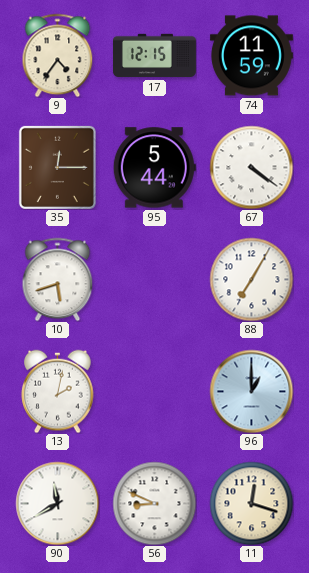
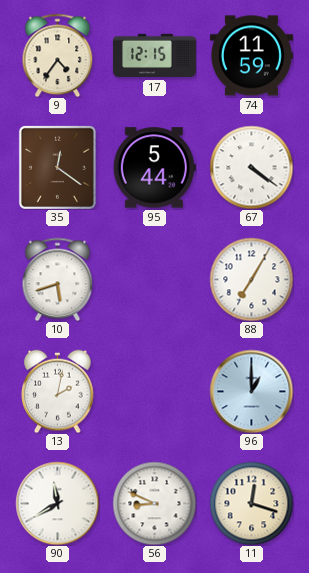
35: 12:15 -> 12:21 (57, 167)
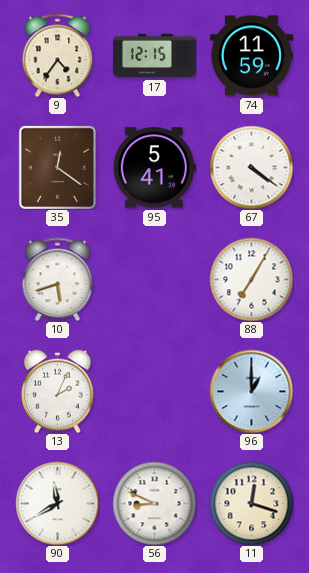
95: 5:44 -> 5:41 (154, 168)
13: 2:02 -> 2:04 (58, 391)
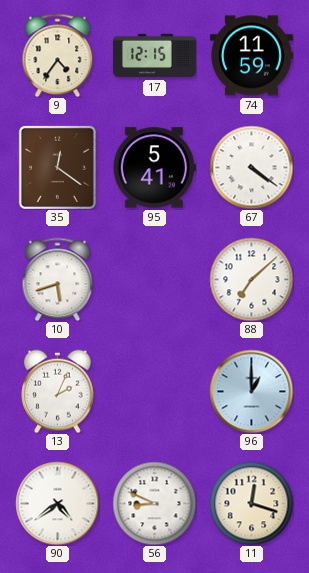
88: 7:05 -> 7:08 (251, 279)
90: 11:40 -> 4:39 (57, 503)
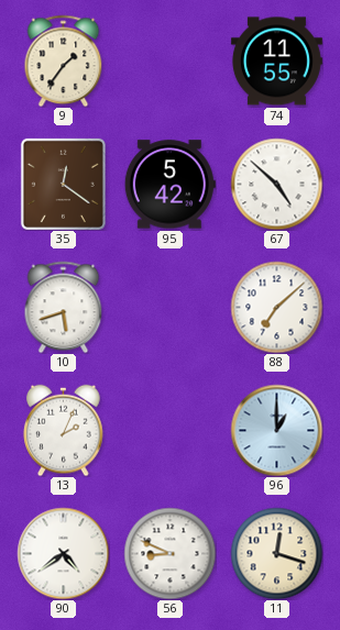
9: 4:36 -> 1:36 (64, 60)
17: 12:15 -> none (154, 56)
74: 11:59 -> 11:55 (276, 62)
95: 5:41 -> 5:42 (169, 185)
67: 4:21 -> 4:52 (276, 184)
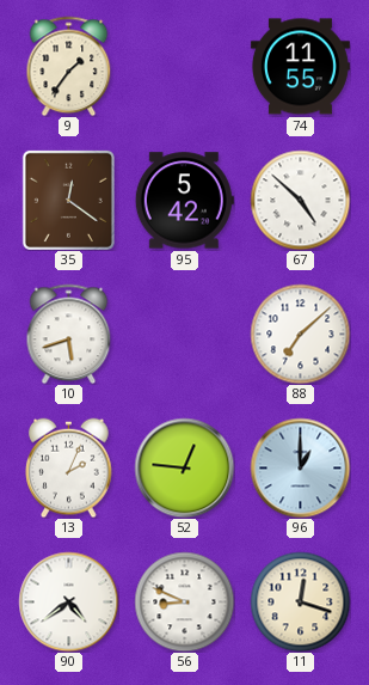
52: none -> 12:46 (184, 467)
